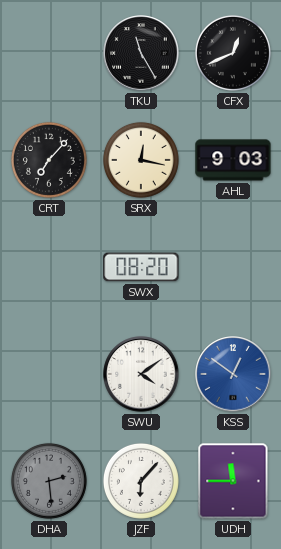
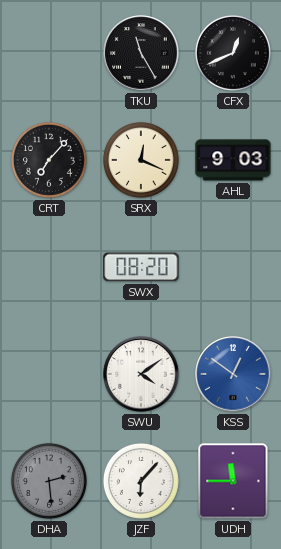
SRX: 12:17 -> 12:19 (141, 160)
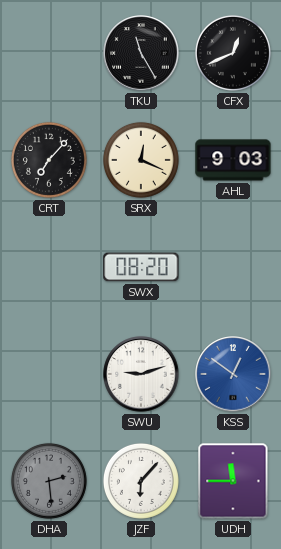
SWU: 4:09 -> 9:12 (141, 374)
